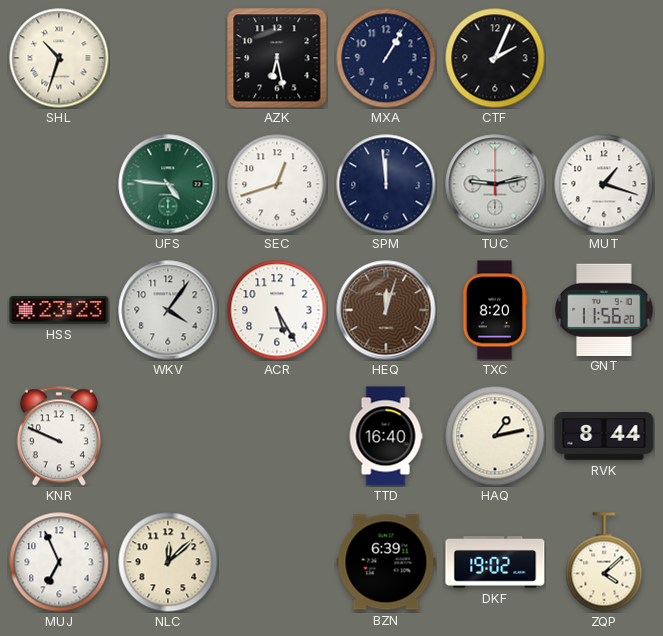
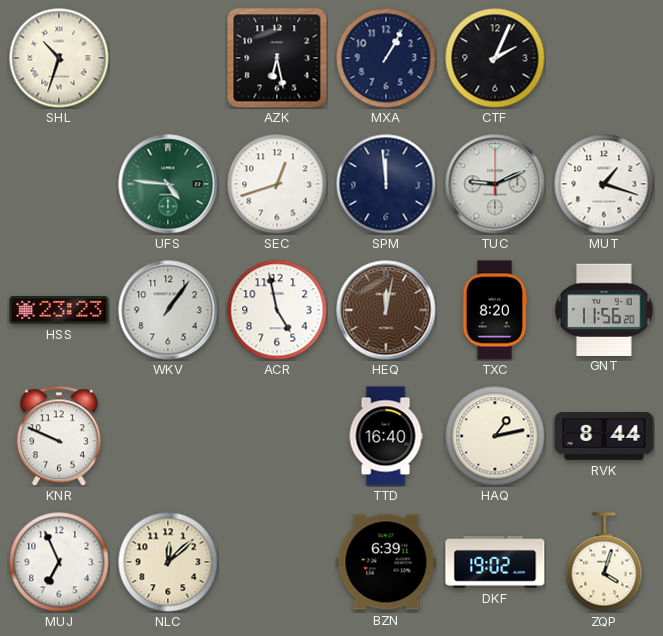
TUC: 9:13 -> 9:11 (495, 184)
WKV: 4:06 -> 1:06 (168, 310)
ACR: 5:25 -> 4:58 (277, 310)
HEQ: 12:03 -> 12:02 (386, 310)
ZQP: 4:08 -> 4:03 (604, 562)
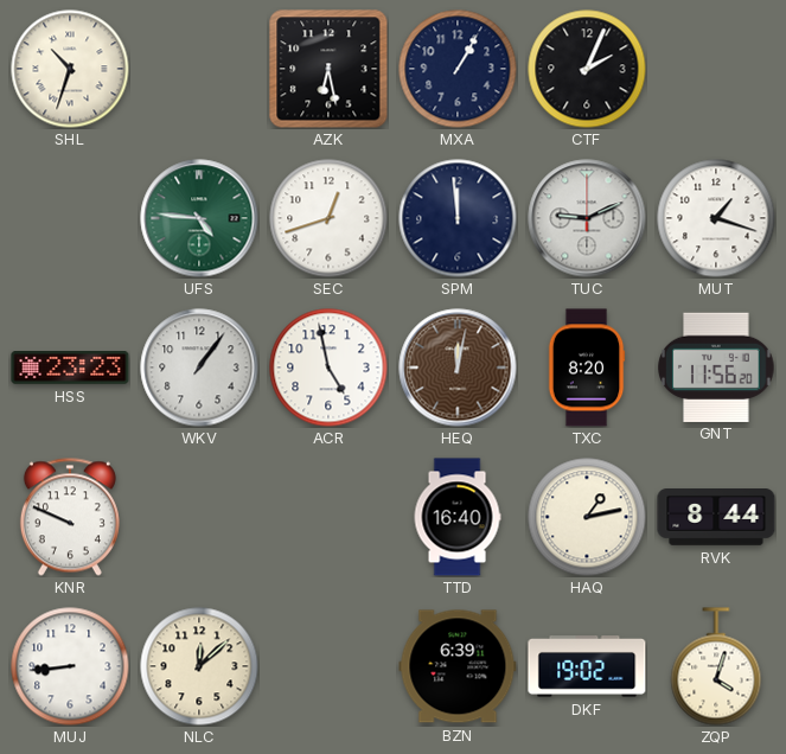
MUJ: 6:56 -> 8:44 (70, 666)
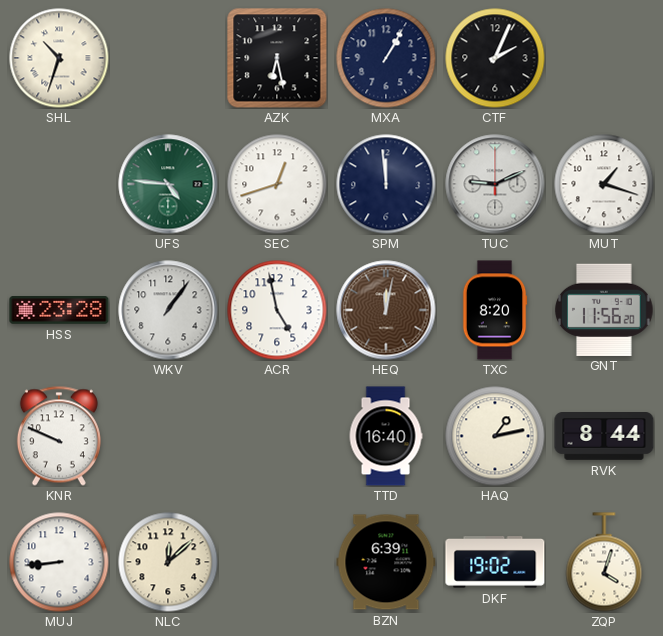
HSS: 23:23 -> 23:28 (59, 310)
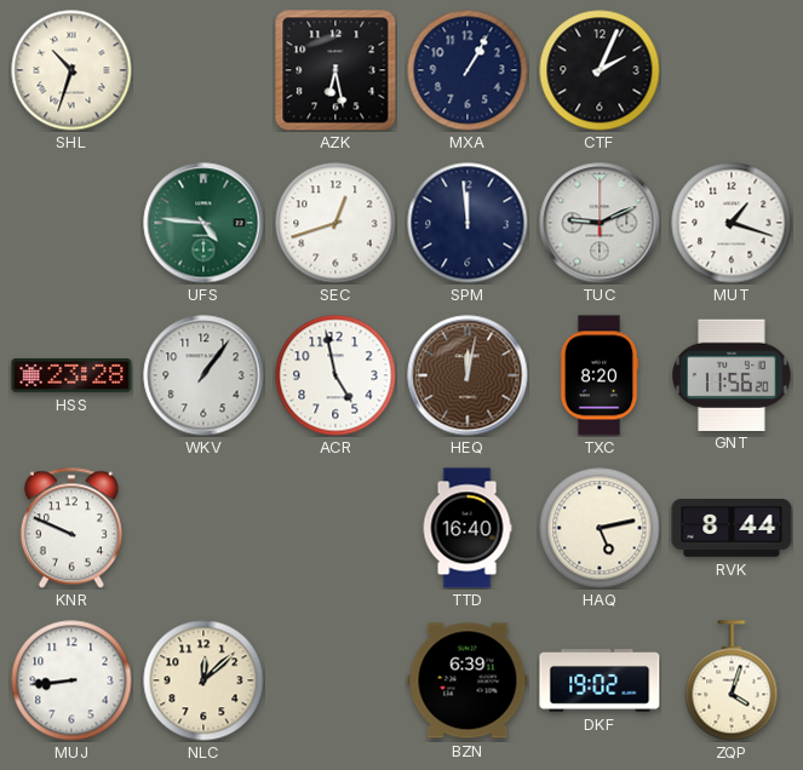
HAQ: 1:13 -> 5:13 (600, 528)
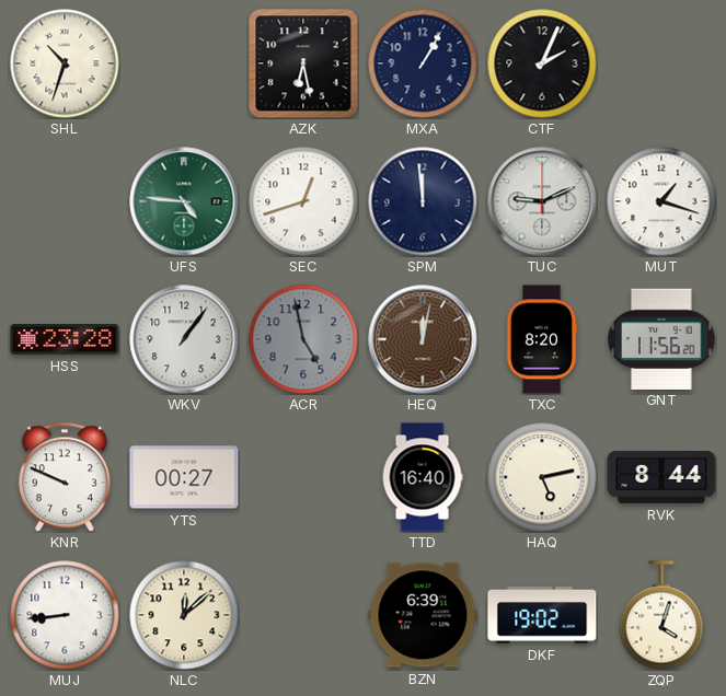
ACR dial: white -> grey (303, 339)
YTS: none -> 00:27 (184, 477)
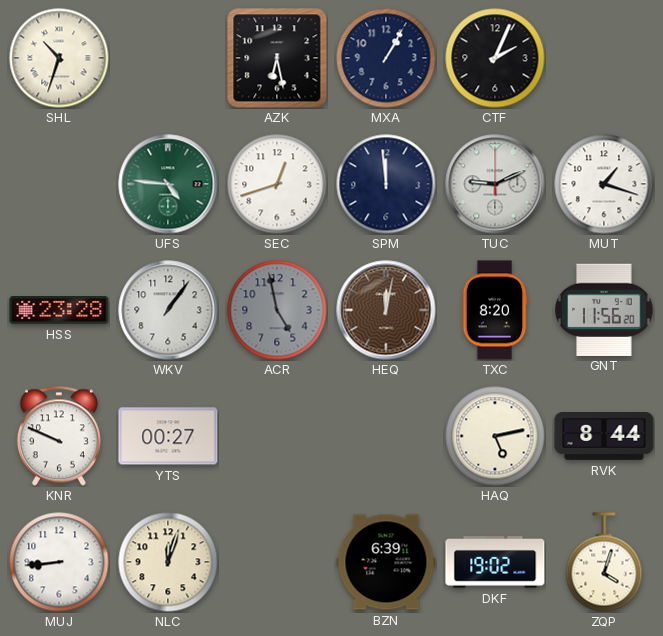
TTD: 16:40 -> none (423, 477)
NLC: 12:08 -> 12:03 (168, 562)
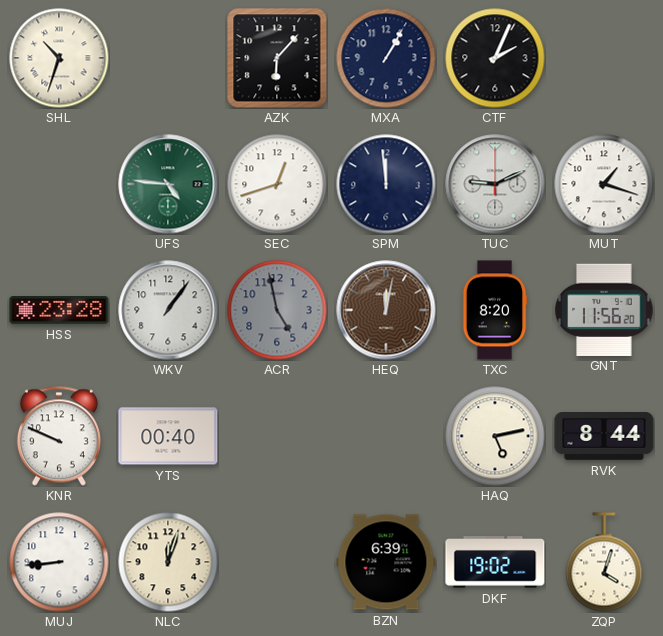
AZK: 6:28 -> 6:07 (277, 58)
YTS: 00:27 -> 00:40 (168, 436)
